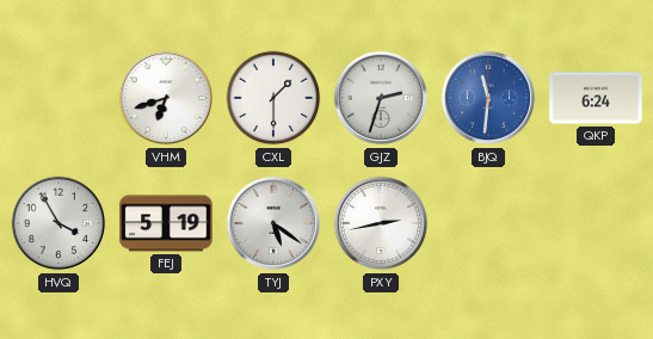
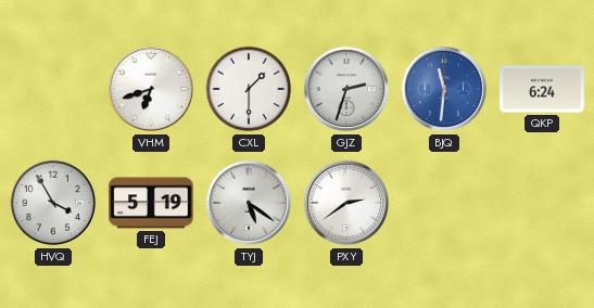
PXY: 2:43 -> 2:39 (346, 203)
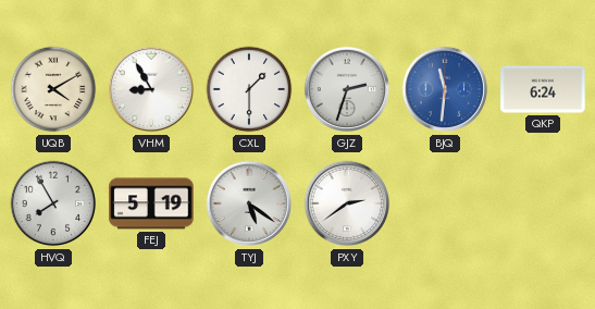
UQB: none -> 4:10 (53, 89)
VHM: 6:42 -> 8:55 (151, 89)
HVQ: 3:55 -> 7:55 (53, 203)
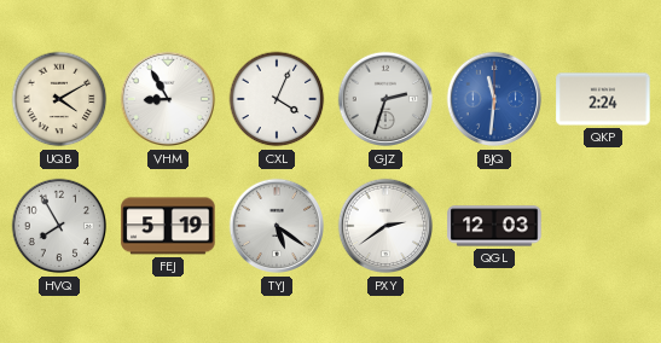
CXL: 1:30 -> 4:04 (277, 99)
QKP: 6:24 -> 2:24 (603, 99)
QGL: none -> 12:03 (494, 226)
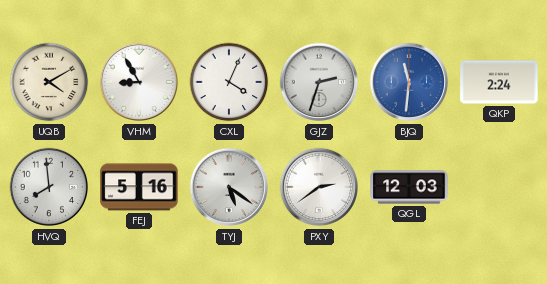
HVQ: 7:55 -> 7:59 (49, 187)
FEJ: 5:19 -> 5:16 (139, 187)
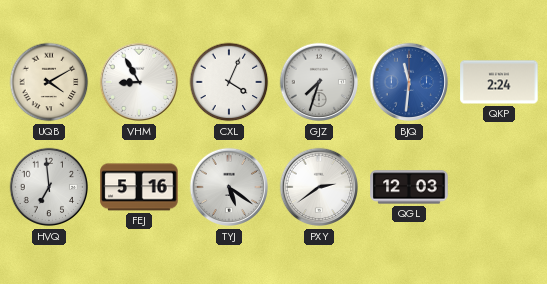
GJZ: 2:33 -> 7:33 (319, 82)
HVQ: 7:59 -> 6:59 (49, 187)
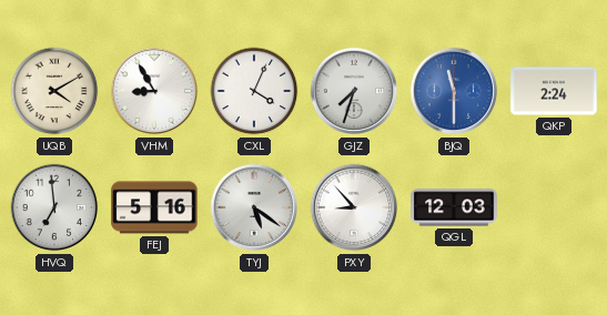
BJQ: 11:31 -> 11:30 (454, 91)
PXY: 2:39 -> 8:53 (354, 207)
